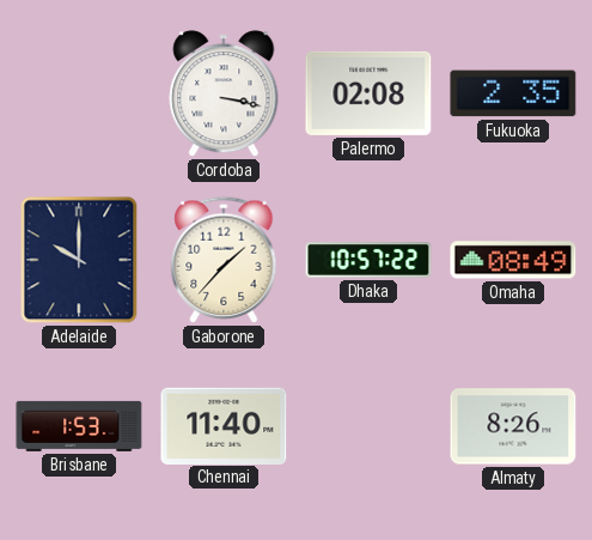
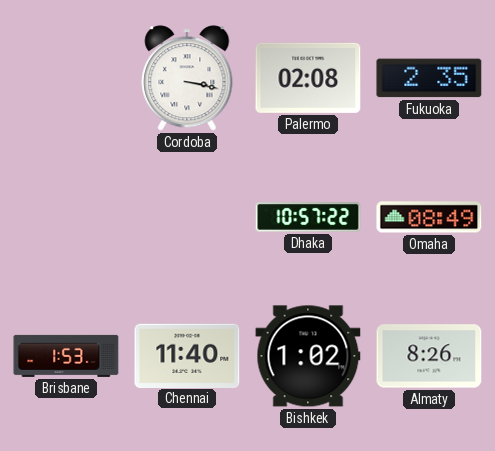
Adelaide: 10:00 -> none (79, 260)
Gaborone: 1:37 -> none (224, 260)
Bishkek: none -> 1:02 (308, 356)
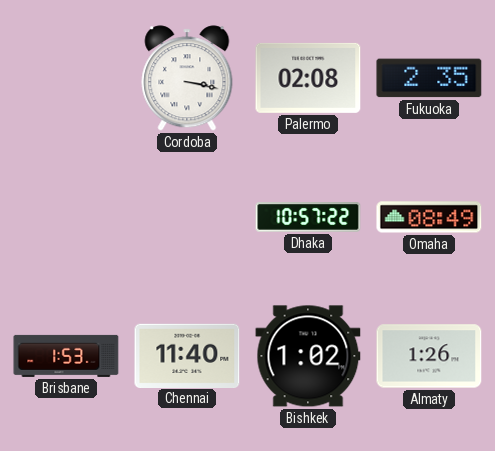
Almaty: 8:26 -> 1:26 (429, 356)
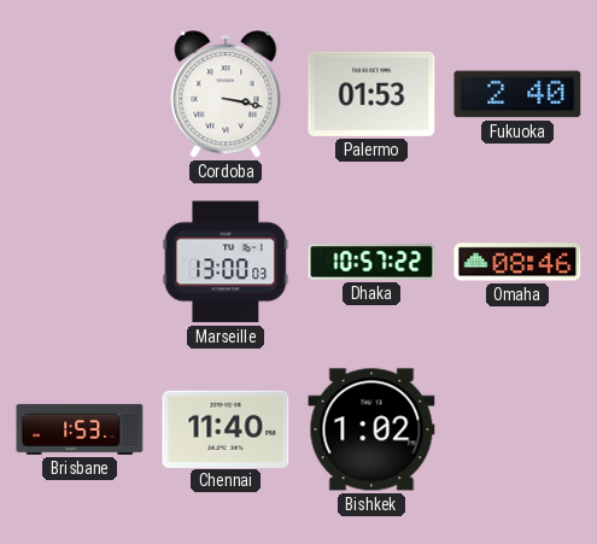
Palermo: 02:08 -> 01:53 (371, 94)
Fukuoka: 2:35 -> 2:40 (517, 94)
Marseille: none -> 13:00 (226, 262)
Omaha: 08:49 -> 08:46 (517, 262)
Almaty: 1:26 -> none (429, 356)
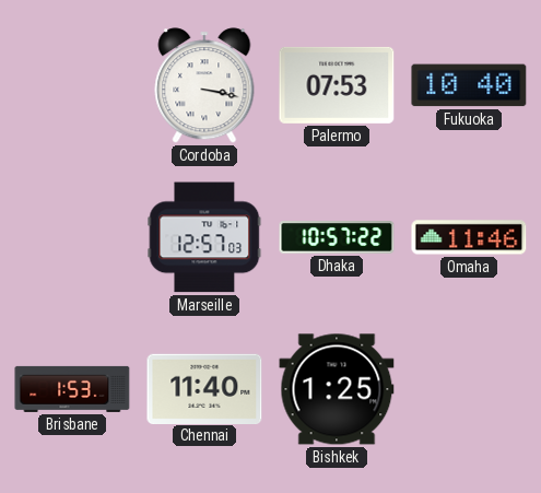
Palermo: 01:53 -> 07:53 (337, 85)
Fukuoka: 2:40 -> 10:40 (469, 85)
Marseille: 13:00 -> 12:57 (204, 237)
Omaha: 08:46 -> 11:46 (469, 237)
Bishkek: 1:02 -> 1:25 (337, 389)
